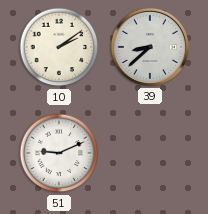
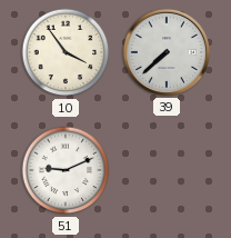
10: 2:09 -> 3:54 (66, 52)
39: 8:38 -> 7:38 (167, 52)
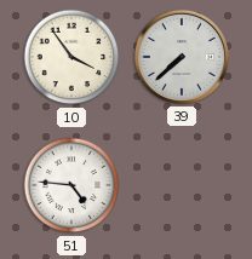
51: 9:11 -> 4:46 (71, 185)
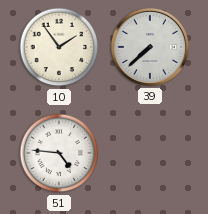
10: 3:54 -> 1:54 (59, 47)
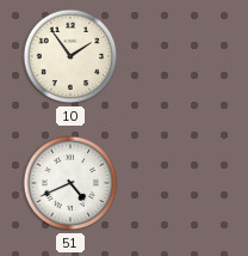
39: 7:38 -> none (150, 47)
51: 4:46 -> 4:41 (70, 183)
